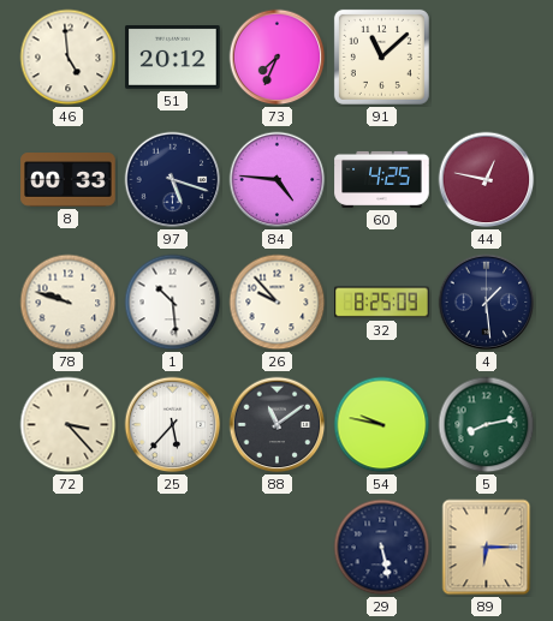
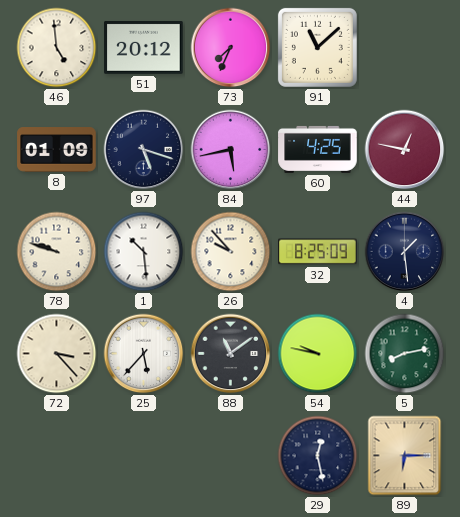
8: 00:33 -> 01:09 (57, 150)
84: 4:46 -> 5:43 (231, 150)
29: 5:28 -> 12:28 (318, 456)
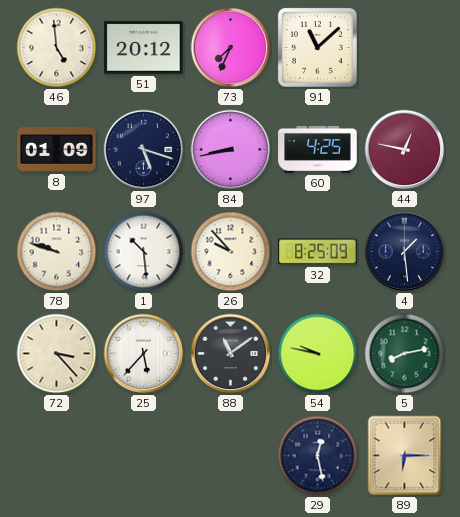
84: 5:43 -> 8:43 (231, 150)
